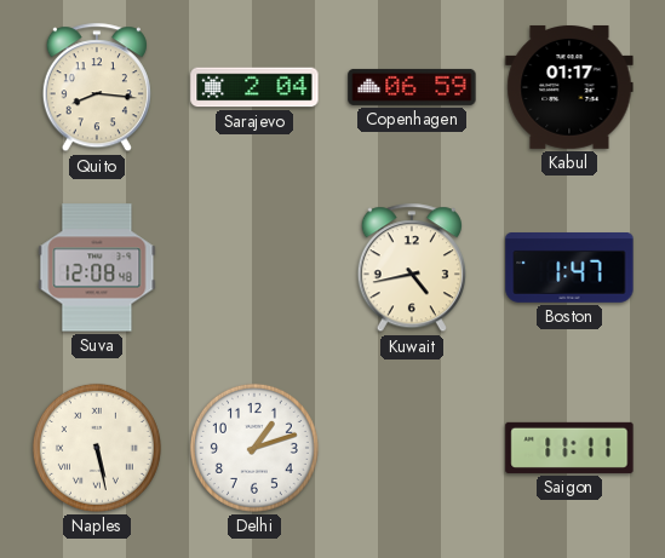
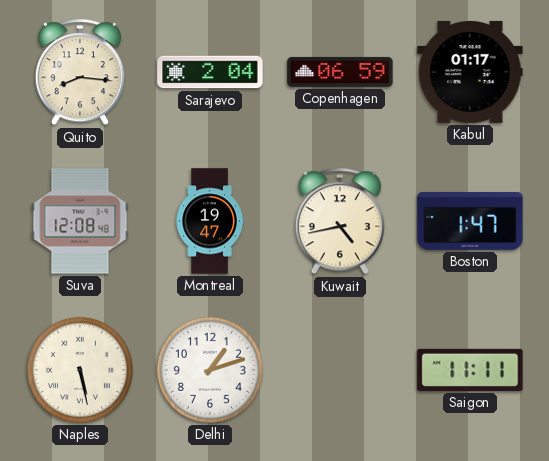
Montreal: none -> 19:47 (210, 221)
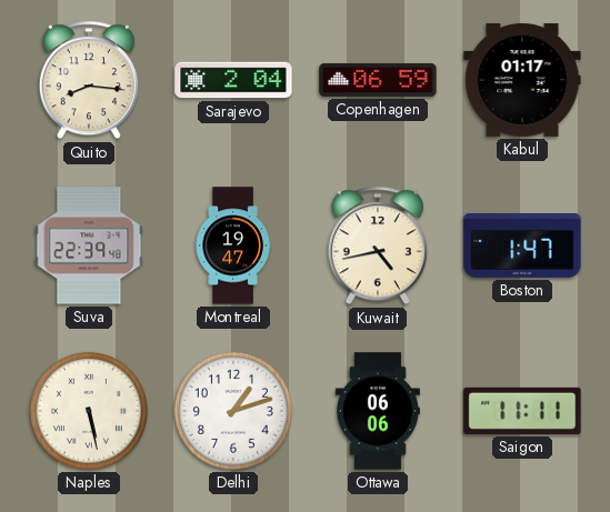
Suva: 12:08 -> 22:39 (89, 245)
Ottawa: none -> 06:06 (378, 411)
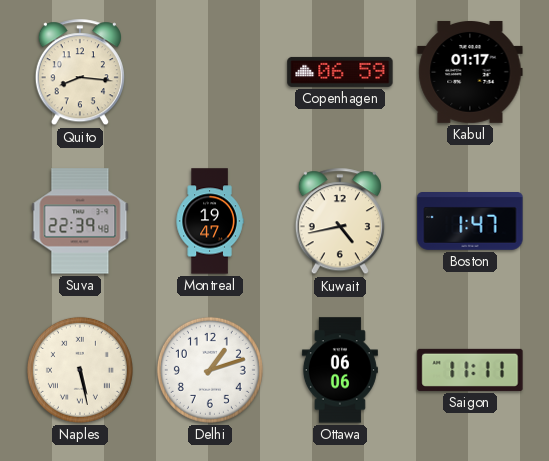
Sarajevo: 2:04 -> none (233, 80)
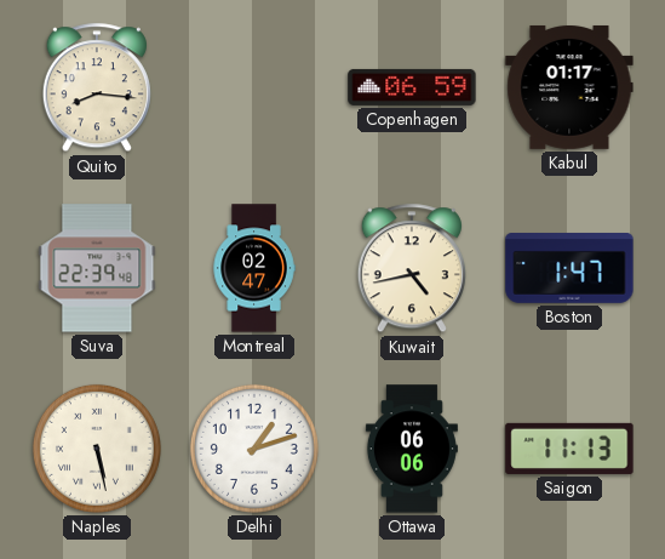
Montreal: 19:47 -> 02:47 (254, 268)
Saigon: 11:11 -> 11:13 (569, 449)
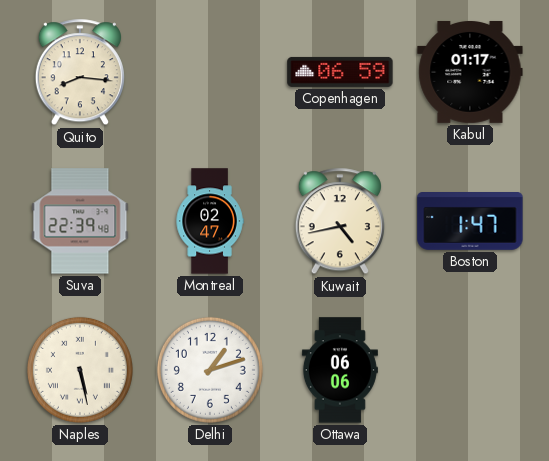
Saigon: 11:13 -> none (569, 449)
